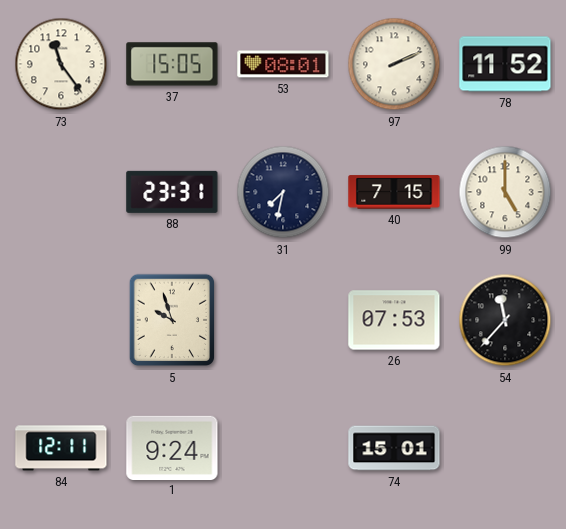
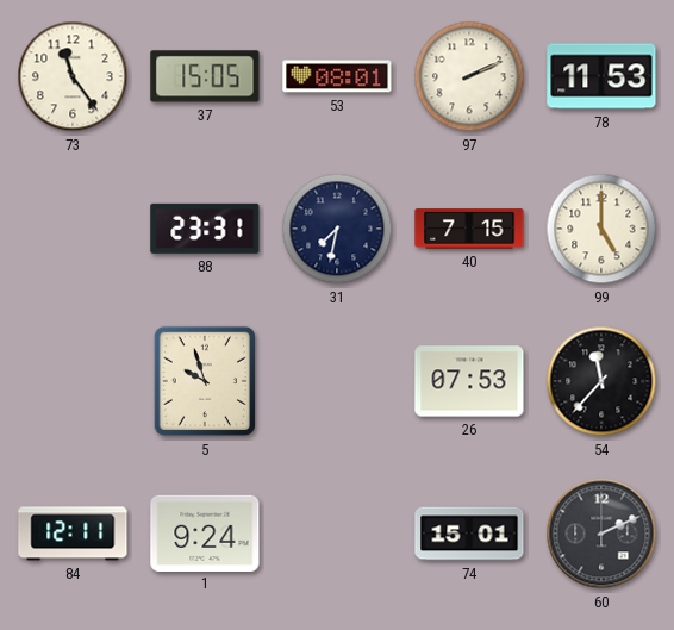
78: 11:52 -> 11:53 (601, 76)
60: none -> 2:11 (601, 534)
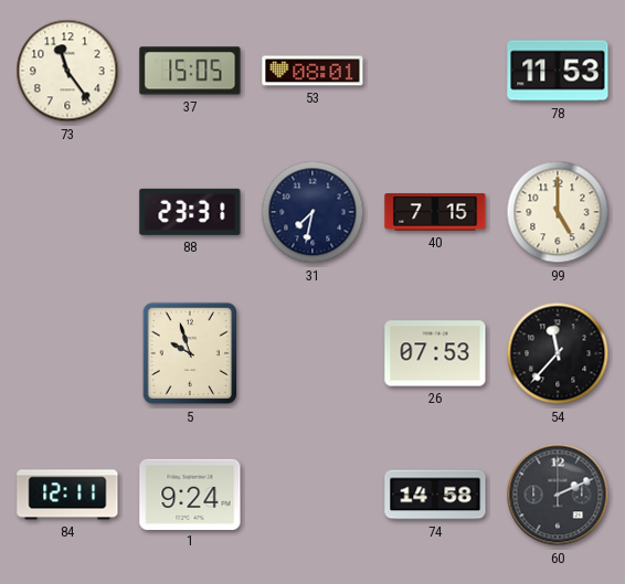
97: 2:11 -> none (469, 76)
74: 15:01 -> 14:58 (435, 495)
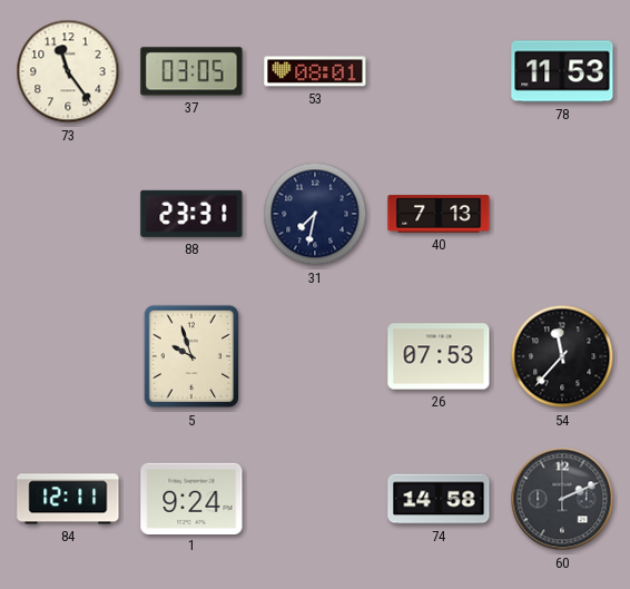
37: 15:05 -> 03:05 (191, 71)
40: 7:15 -> 7:13 (439, 214)
99: 5:00 -> none (558, 212)
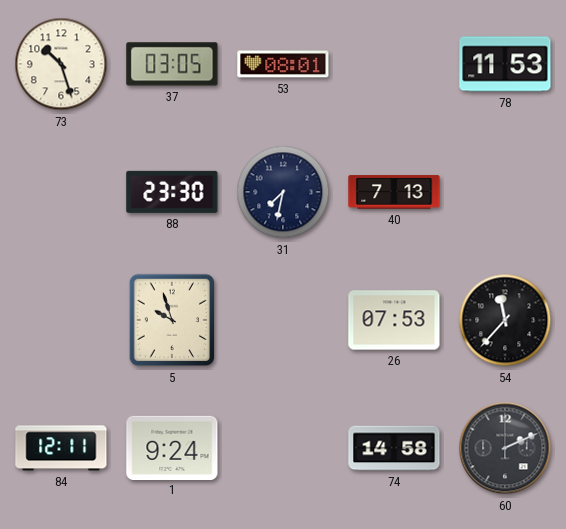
73: 11:24 -> 10:27 (61, 64)
88: 23:31 -> 23:30 (172, 192)
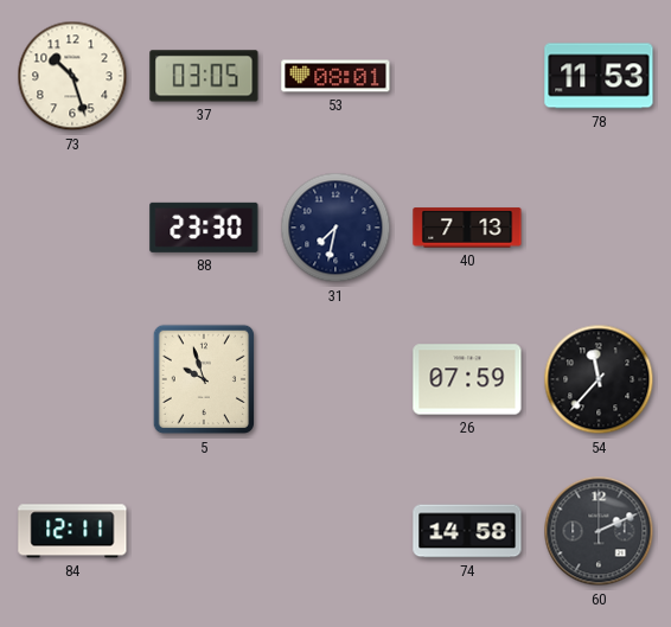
26: 07:53 -> 07:59 (467, 379)
1: 9:24 -> none (172, 447)
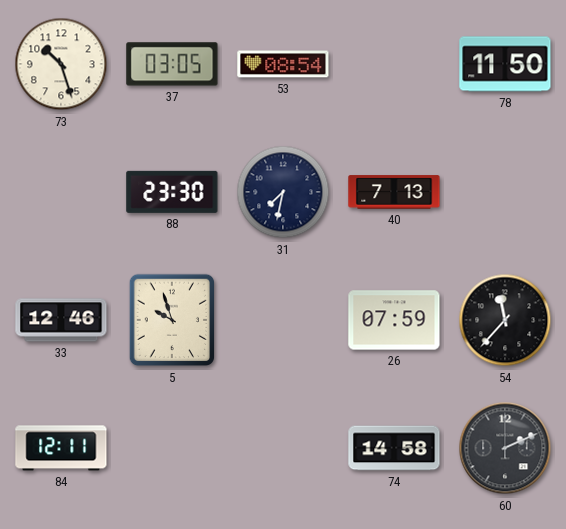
53: 08:01 -> 08:54 (283, 64)
78: 11:53 -> 11:50 (505, 64)
33: none -> 12:46 (61, 320)
